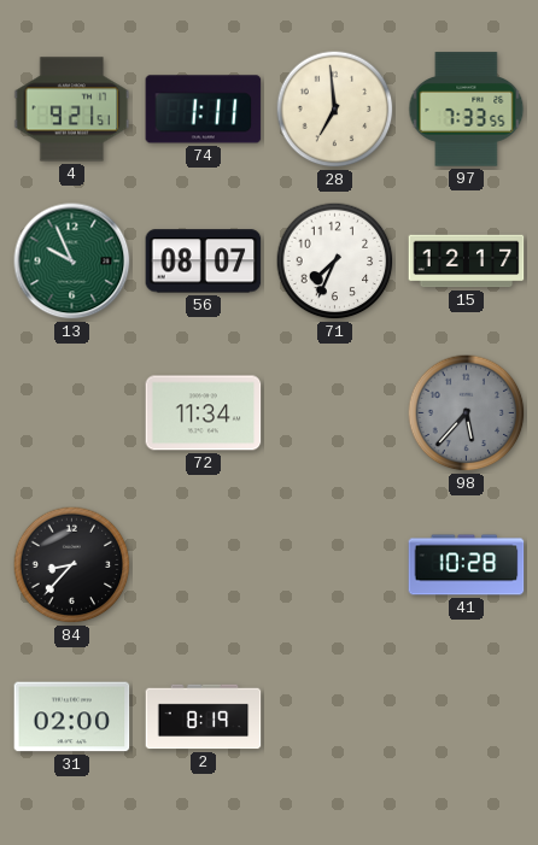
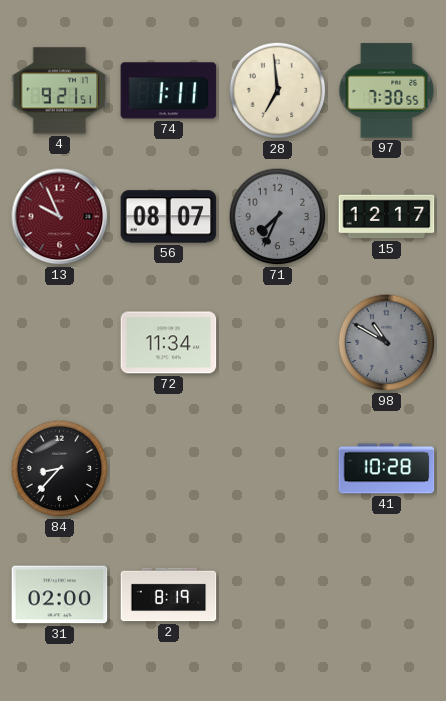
97: 7:33 -> 7:30 (387, 91)
13 dial: green -> burgundy (60, 217)
71 dial: white -> grey (278, 217)
98: 5:37 -> 10:50 (387, 343)
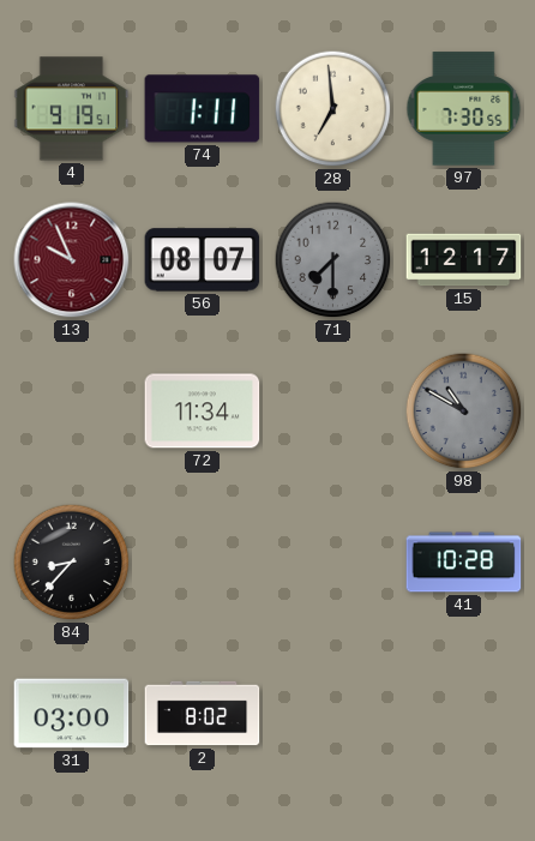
4: 9:21 -> 9:19 (72, 109)
71: 7:34 -> 7:30 (333, 260)
31: 02:00 -> 03:00 (72, 714)
2: 8:19 -> 8:02 (203, 714)
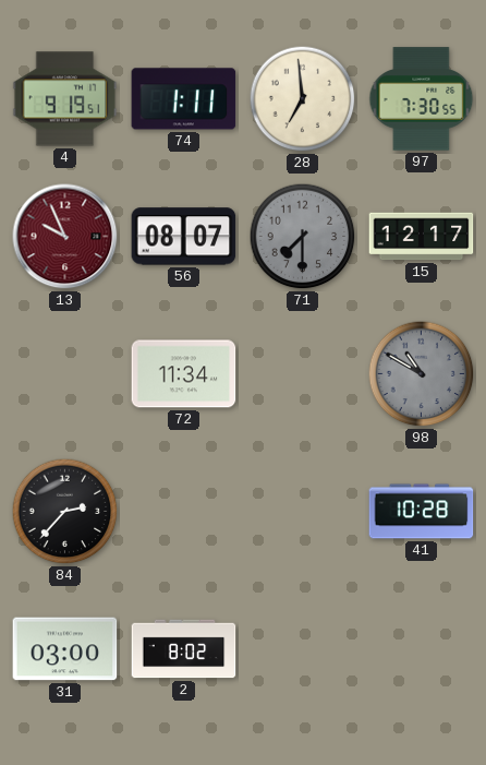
84: 8:37 -> 2:37 (65, 512)
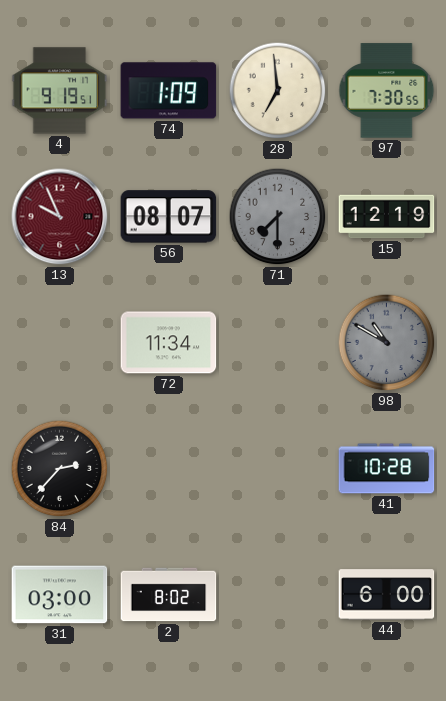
74: 1:11 -> 1:09 (169, 91)
15: 12:17 -> 12:19 (387, 217)
44: none -> 6:00 (387, 595)
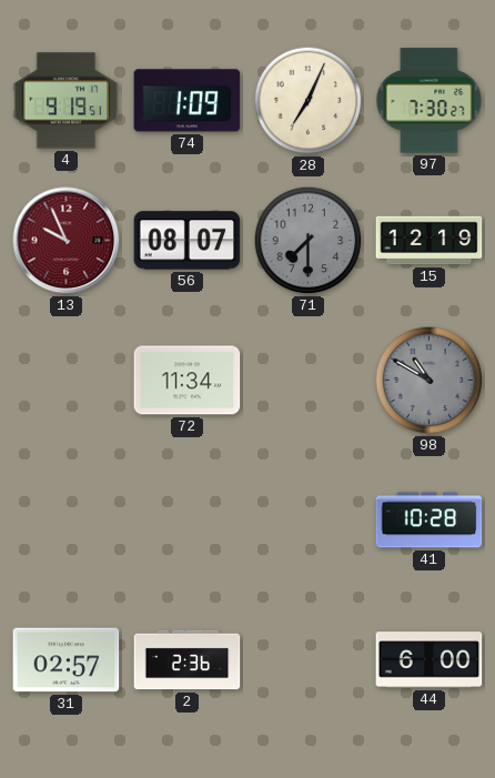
28: 6:59 -> 7:04 (309, 101)
97: 7:30:55 -> 7:30:27 (430, 101)
84: 2:37 -> none (60, 469)
31: 03:00 -> 02:57 (67, 660)
2: 8:02 -> 2:36 (188, 660)
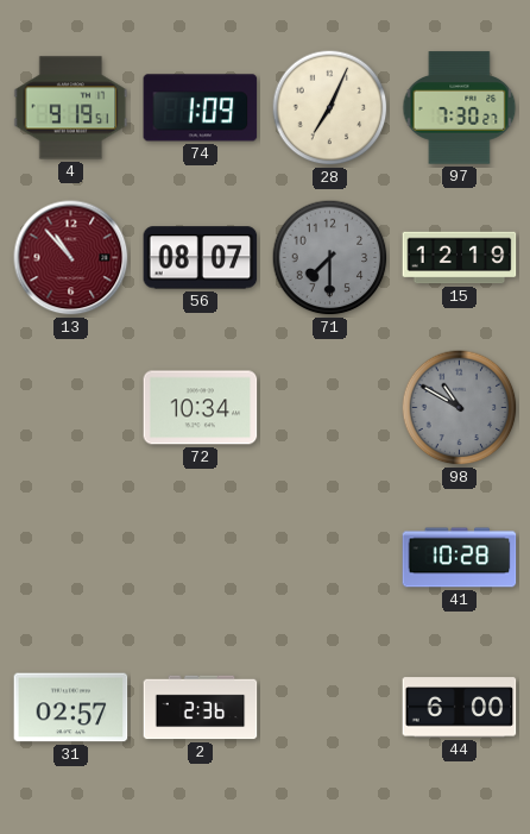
13: 9:56 -> 10:53 (71, 258)
72: 11:34 -> 10:34 (201, 408)
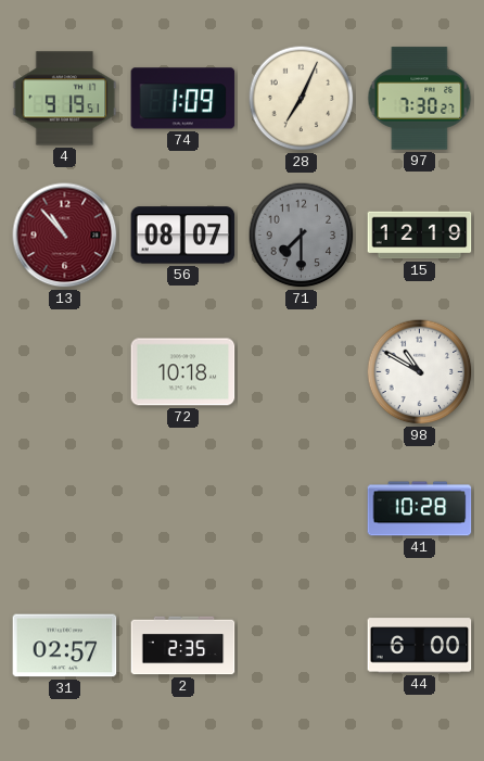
72: 10:34 -> 10:18 (183, 372)
98 dial: grey -> white (420, 372)
2: 2:36 -> 2:35 (183, 646)
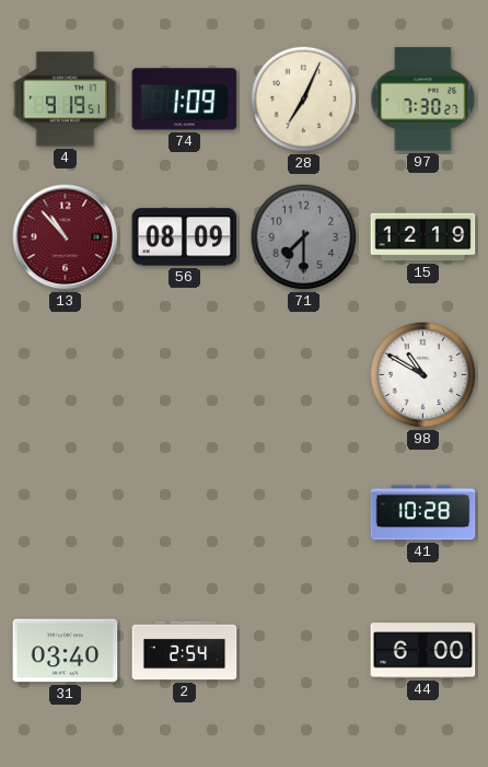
56: 08:07 -> 08:09 (185, 237)
72: 10:18 -> none (183, 372)
31: 02:57 -> 03:40 (66, 651)
2: 2:35 -> 2:54 (185, 651)
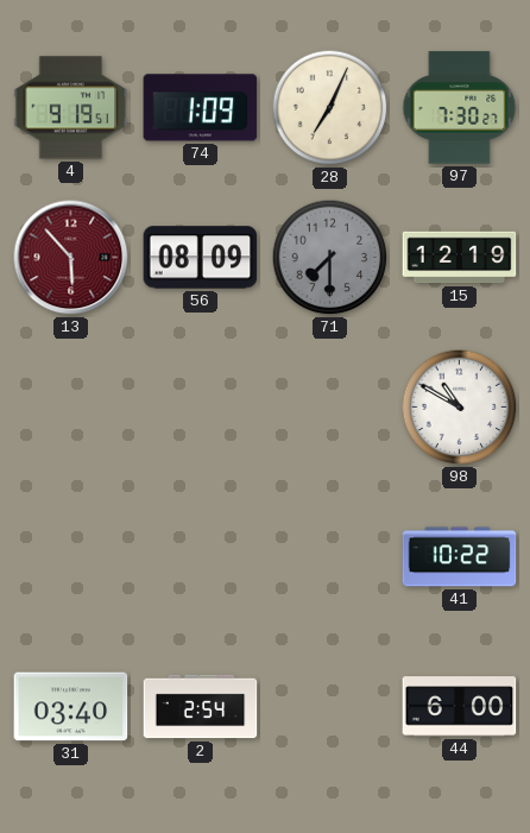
13: 10:53 -> 5:53 (71, 258)
41: 10:28 -> 10:22 (460, 557)
